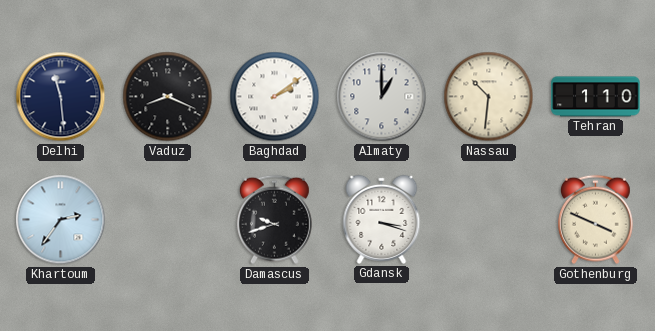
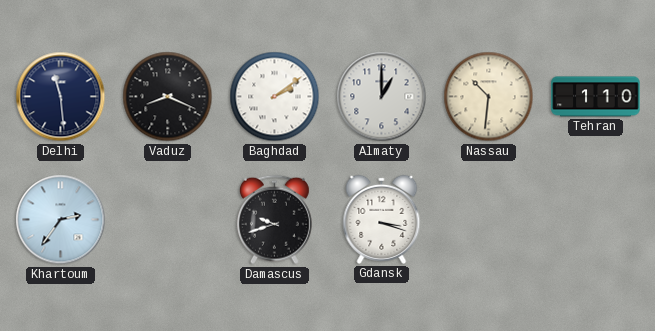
Gothenburg: 3:49 -> none (595, 220)
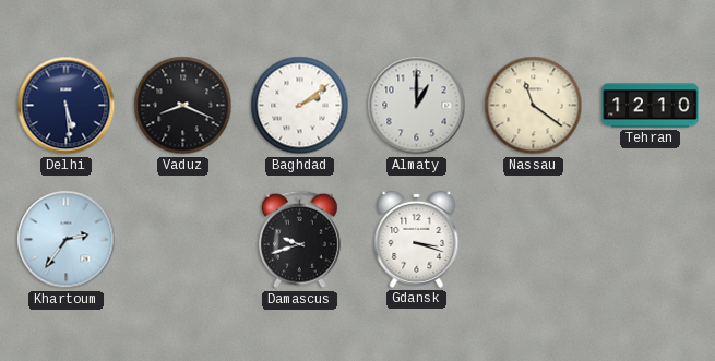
Delhi: 11:29 -> 5:29 (67, 106)
Nassau: 10:31 -> 11:21 (534, 106)
Tehran: 1:10 -> 12:10 (651, 106)
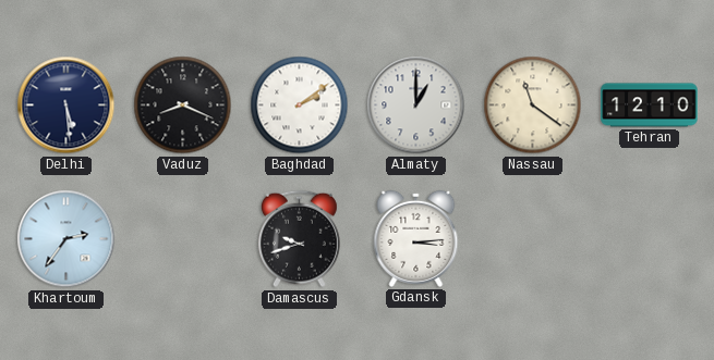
Gdansk: 3:18 -> 3:14 (416, 238)
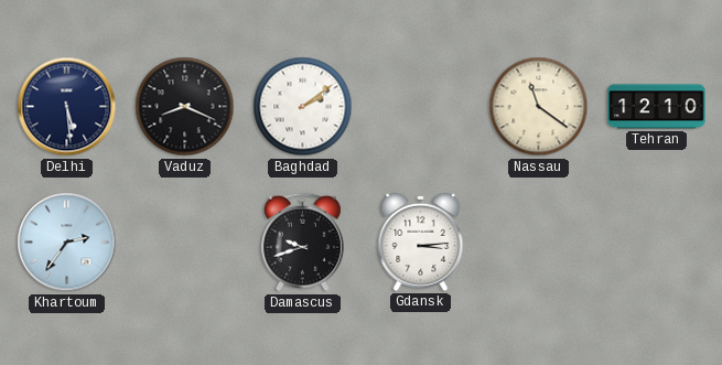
Almaty: 1:00 -> none (416, 105)
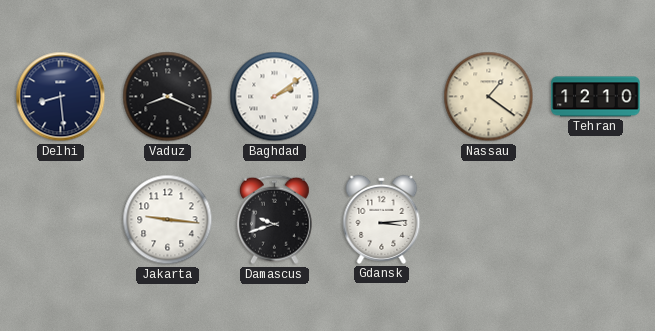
Delhi: 5:29 -> 8:29 (61, 97)
Nassau: 11:21 -> 1:21 (489, 97)
Khartoum: 2:36 -> none (67, 243)
Jakarta: none -> 9:16 (168, 220)
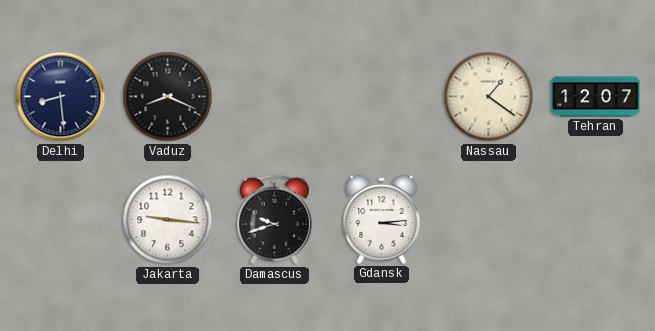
Baghdad: 2:09 -> none (275, 97)
Tehran: 12:10 -> 12:07 (596, 97)
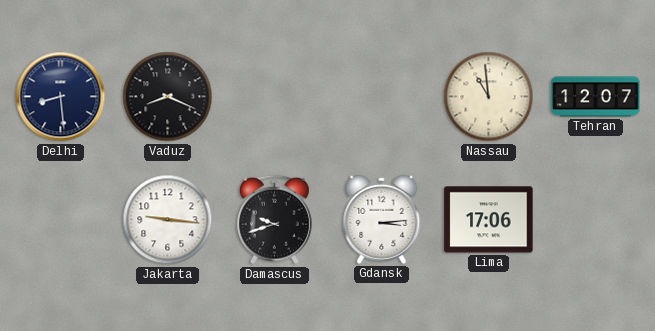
Nassau: 1:21 -> 10:59 (489, 97)
Lima: none -> 17:06 (489, 220)
